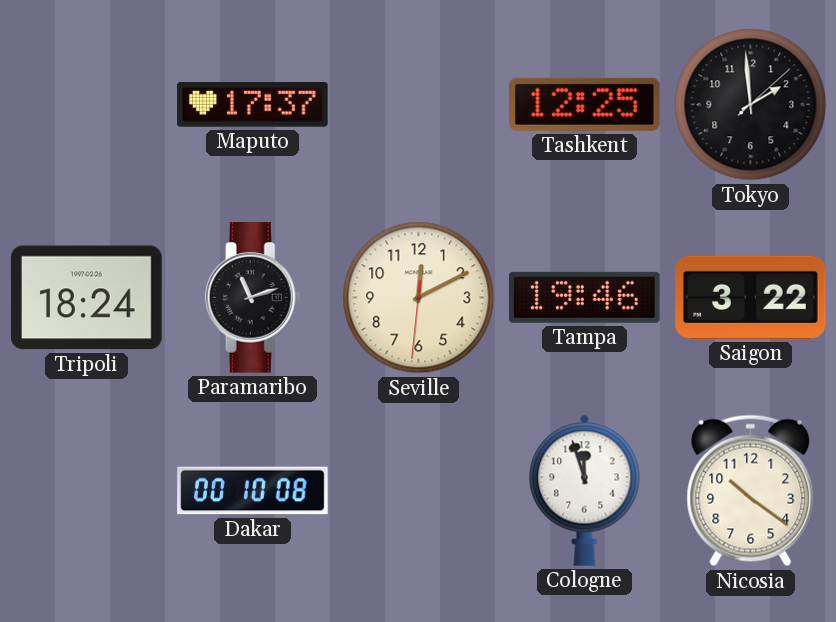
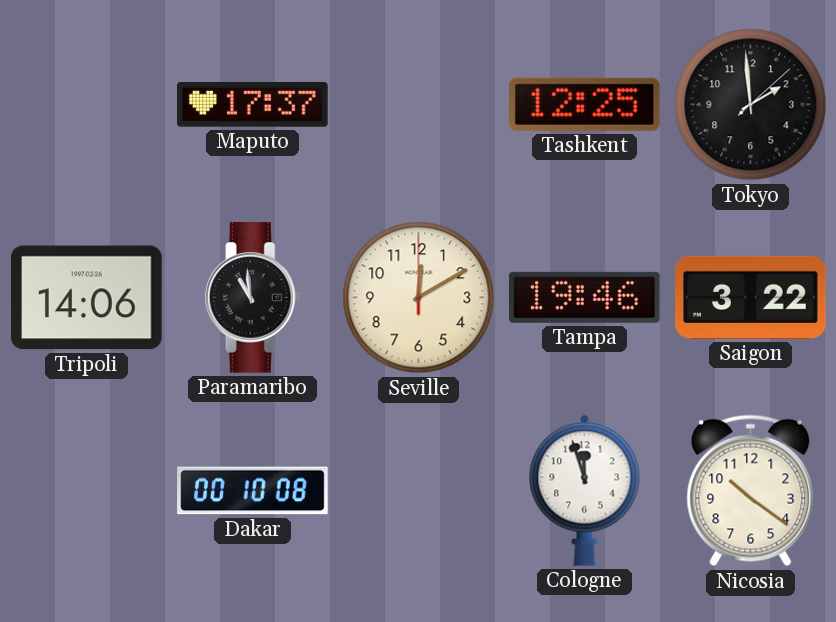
Tripoli: 18:24 -> 14:06 (87, 298)
Paramaribo: 11:12 -> 10:59 (253, 298)
Seville: 12:10:31 -> 12:10:00 (419, 298)
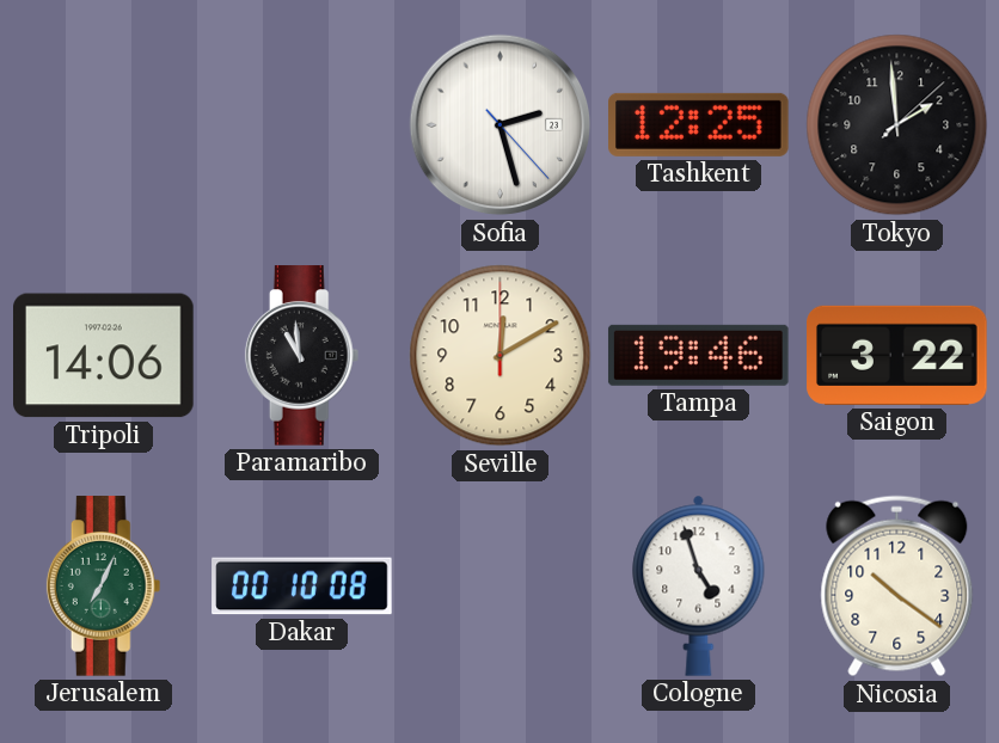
Maputo: 17:37 -> none (253, 105)
Sofia: none -> 2:27 (501, 125)
Jerusalem: none -> 7:04 (104, 587)
Cologne: 11:57 -> 4:57 (699, 585)
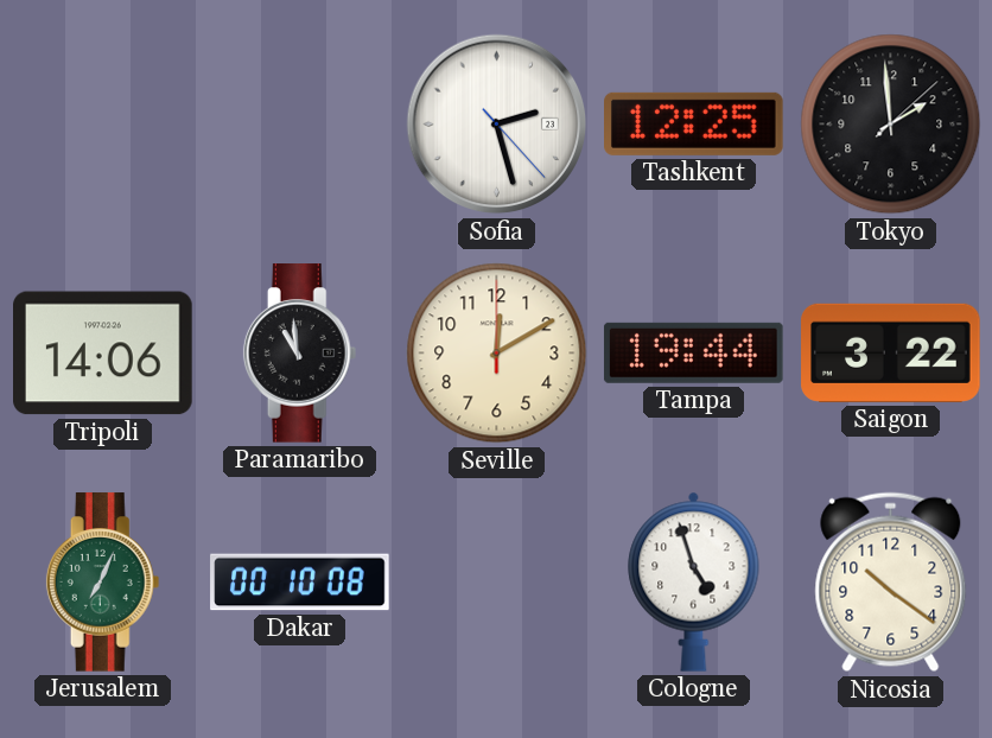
Tampa: 19:46 -> 19:44 (693, 352)
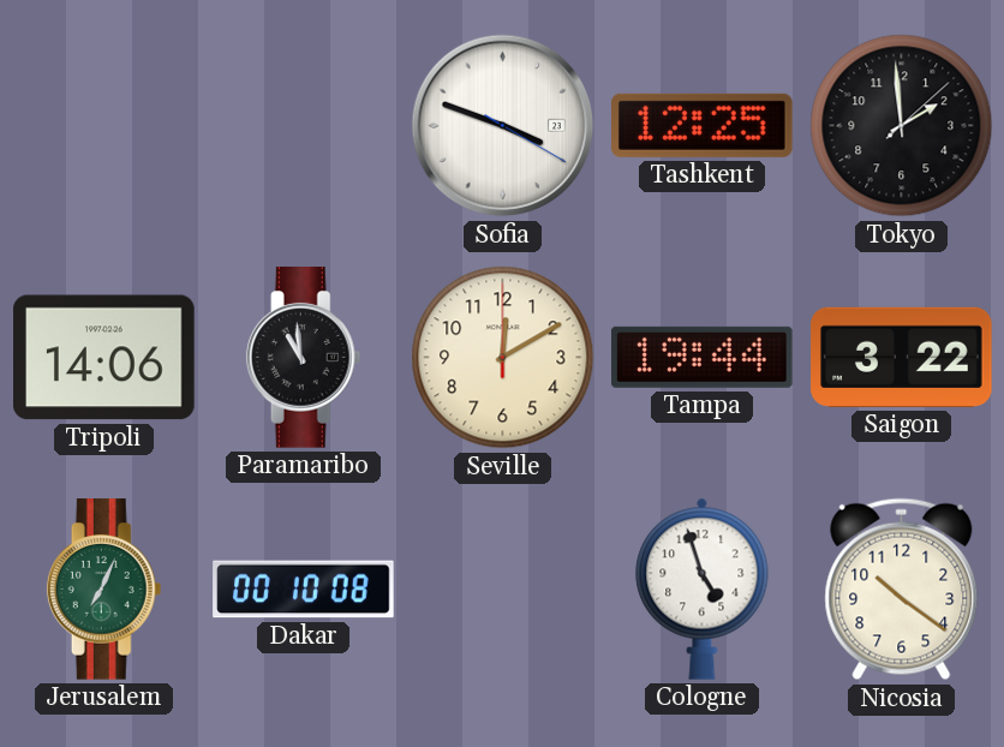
Sofia: 2:27 -> 3:48 (503, 126)
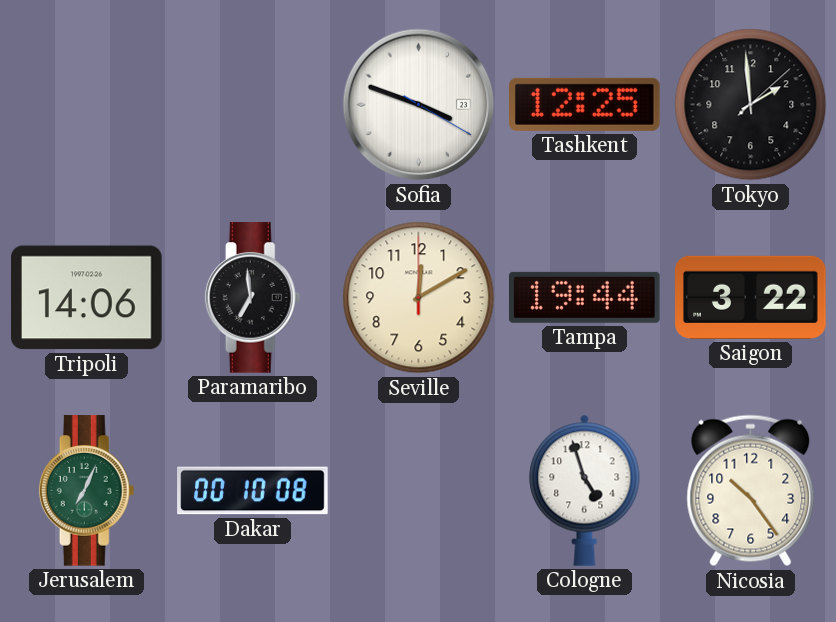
Paramaribo: 10:59 -> 6:59 (253, 298)
Nicosia: 10:21 -> 10:24 (751, 491)
